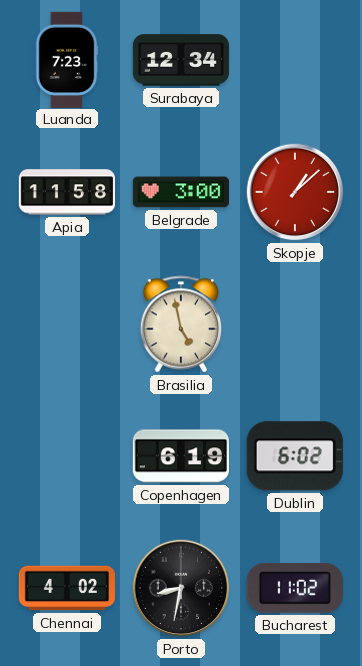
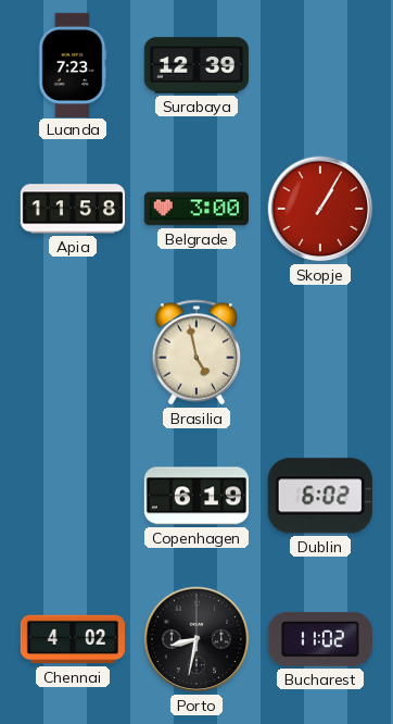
Surabaya: 12:34 -> 12:39 (195, 65)
Skopje: 1:08 -> 1:05 (320, 209)
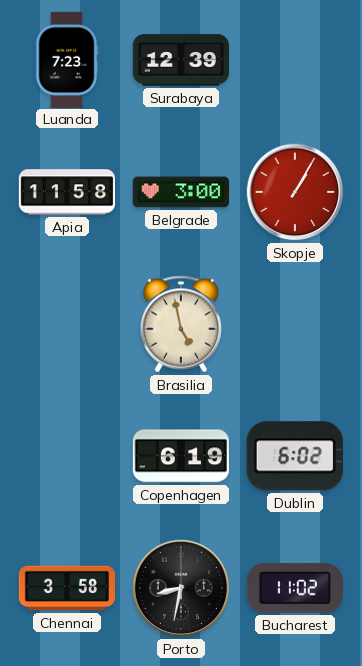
Chennai: 4:02 -> 3:58 (66, 588)
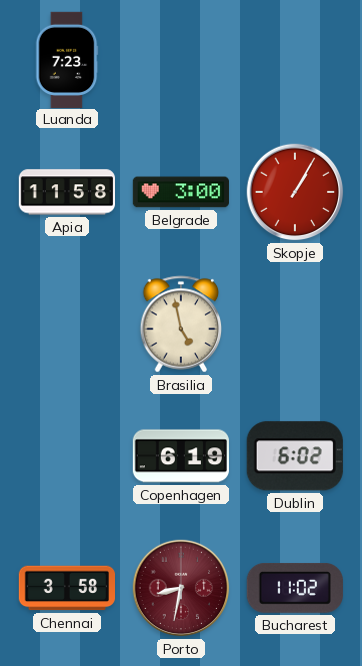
Surabaya: 12:39 -> none (180, 60)
Porto dial: black -> burgundy (181, 588)
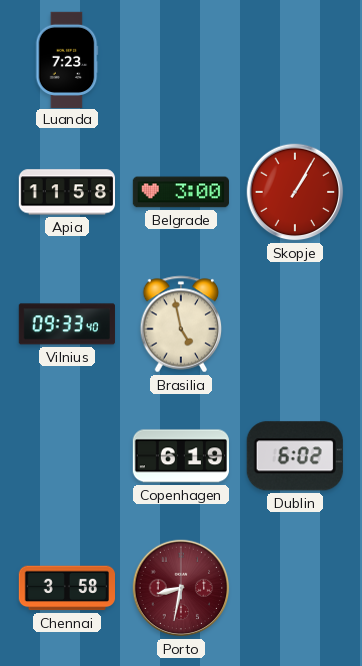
Vilnius: none -> 09:33 (67, 324)
Bucharest: 11:02 -> none (295, 588)
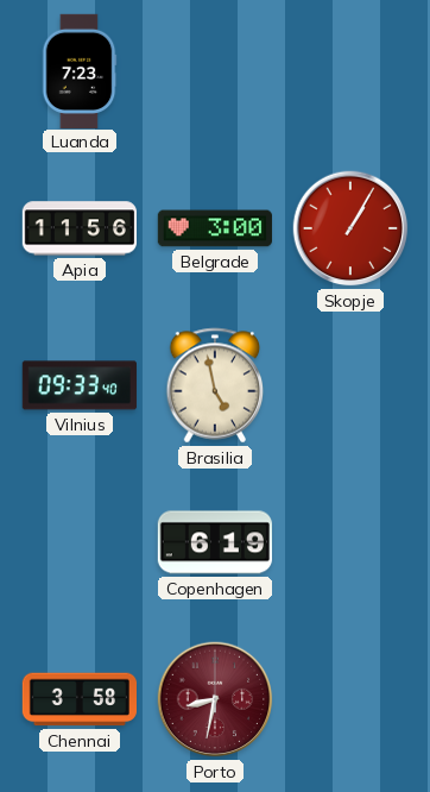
Apia: 11:58 -> 11:56 (78, 228)
Dublin: 6:02 -> none (295, 456)
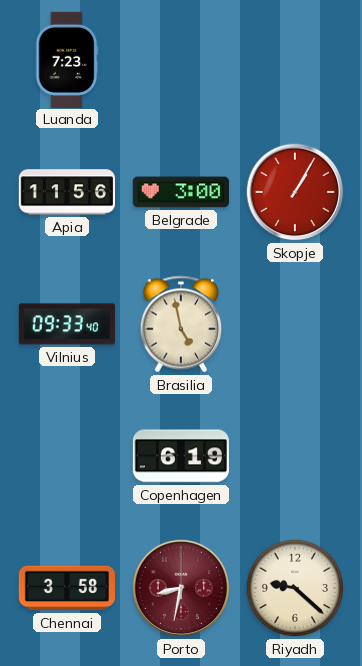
Riyadh: none -> 9:22 (295, 588)
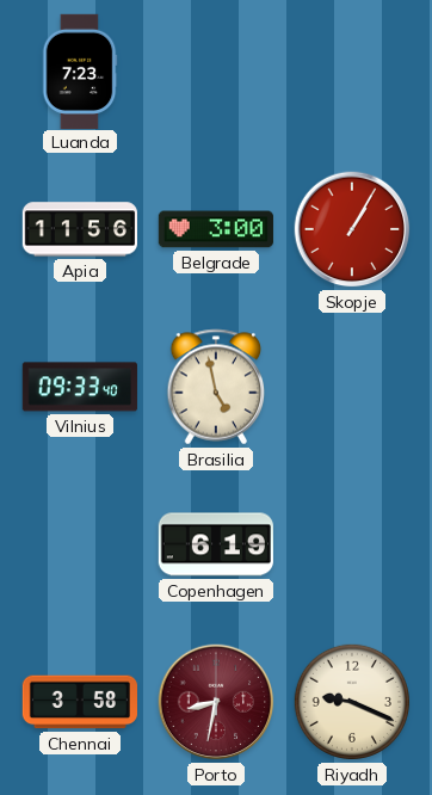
Riyadh: 9:22 -> 9:19 (352, 702)
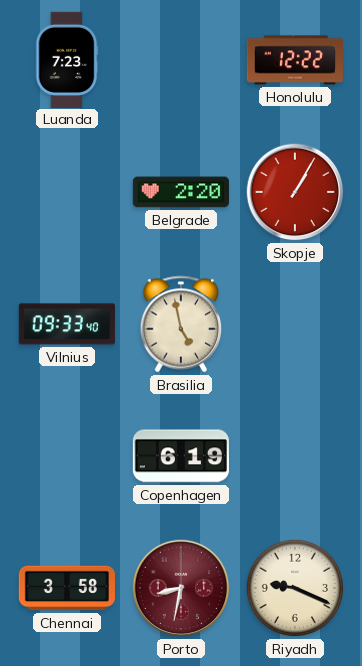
Honolulu: none -> 12:22 (294, 60)
Apia: 11:56 -> none (79, 229)
Belgrade: 3:00 -> 2:20 (181, 192)
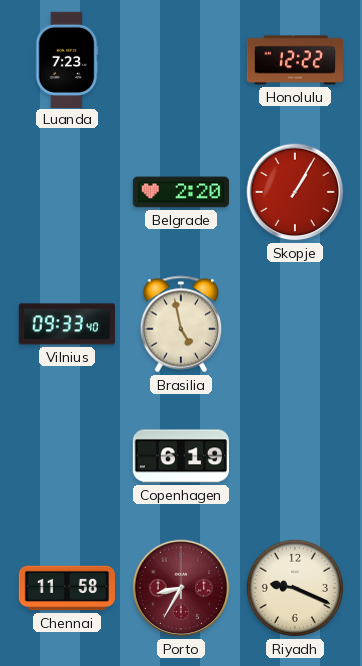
Chennai: 3:58 -> 11:58 (66, 588)
Porto: 8:32 -> 8:35 (181, 588)
